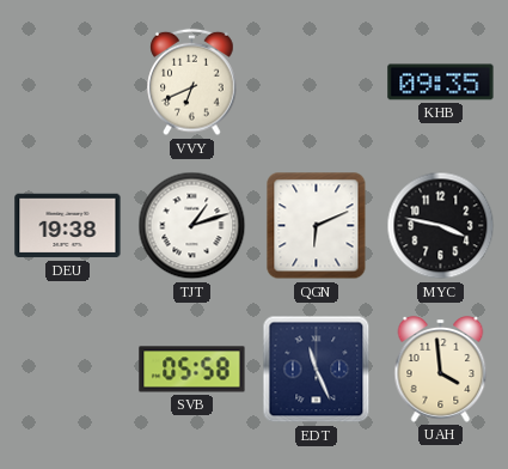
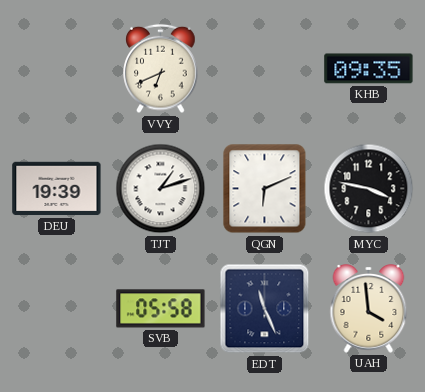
DEU: 19:38 -> 19:39 (57, 189)
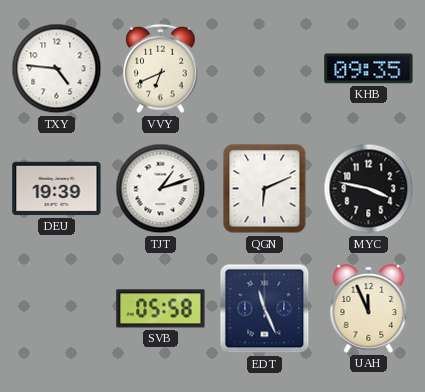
TXY: none -> 4:46 (57, 69)
UAH: 3:59 -> 11:56 (369, 309)
